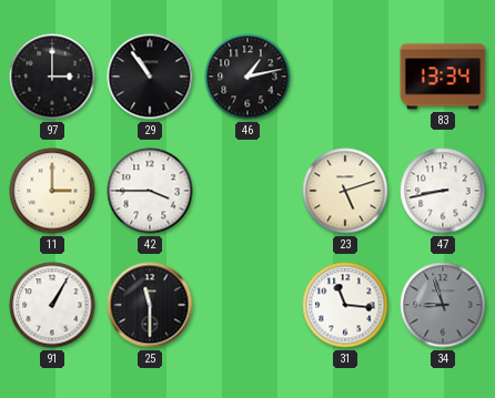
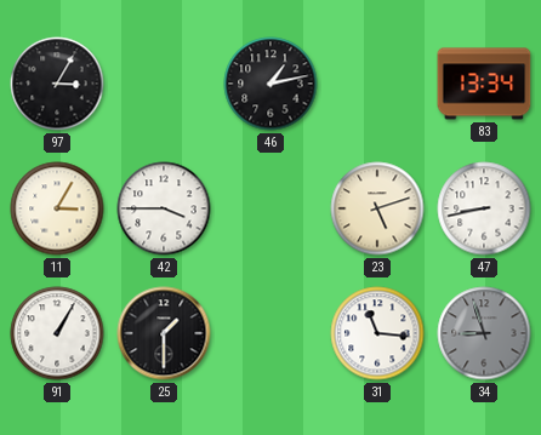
97: 3:00 -> 3:05 (57, 84)
29: 10:54 -> none (150, 76)
11: 3:00 -> 3:05 (57, 208)
25: 11:30 -> 1:30 (164, 333)
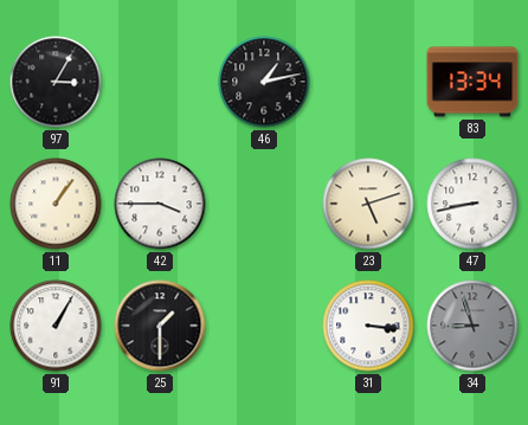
11: 3:05 -> 1:06 (56, 204)
31: 11:16 -> 3:16 (368, 326)
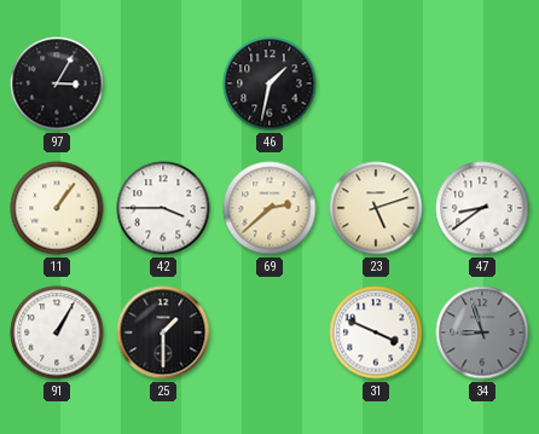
46: 1:13 -> 1:32 (269, 83)
83: 13:34 -> none (472, 82)
69: none -> 2:38 (269, 208)
47: 8:43 -> 8:39 (482, 208)
31: 3:16 -> 3:49 (376, 332)
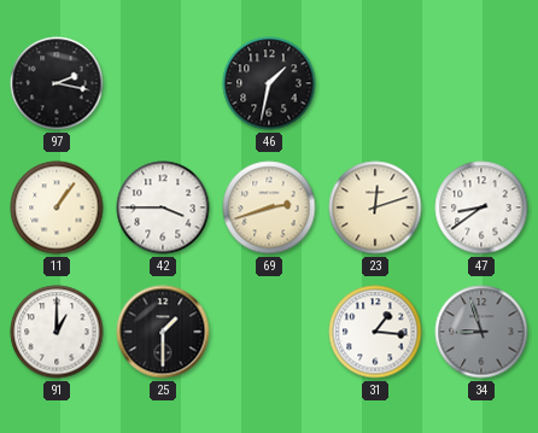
97: 3:05 -> 2:17 (57, 83)
69: 2:38 -> 2:42 (269, 207)
23: 5:12 -> 12:12 (375, 207)
91: 1:05 -> 1:00 (57, 332)
31: 3:49 -> 1:16 (375, 332)
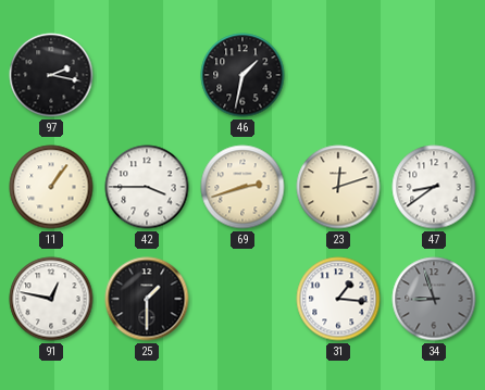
91: 1:00 -> 12:47 (51, 299)
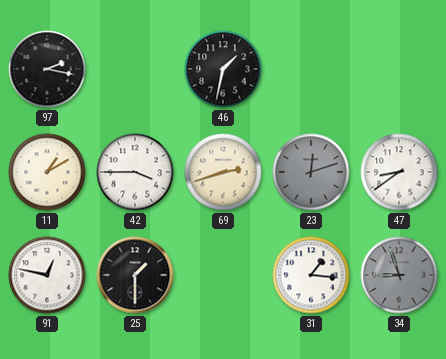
11: 1:06 -> 1:10 (47, 172)
23 dial: cream -> grey (311, 172)
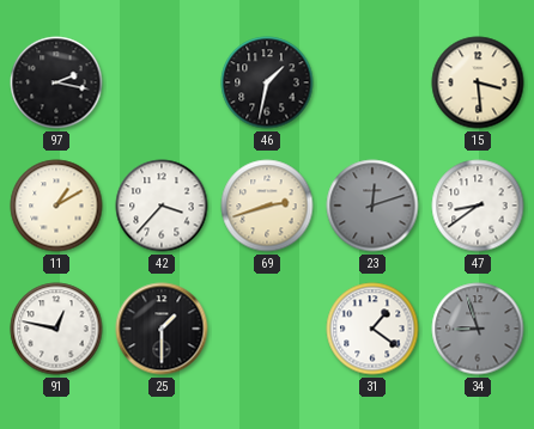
15: none -> 3:29 (478, 82)
42: 3:45 -> 3:37 (162, 206)
31: 1:16 -> 1:21 (372, 329)
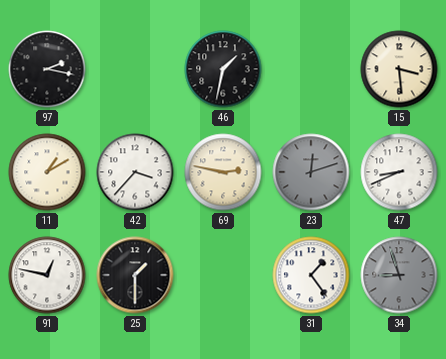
69: 2:42 -> 2:47 (223, 172)
47: 8:39 -> 8:41 (399, 172)
31: 1:21 -> 1:24 (311, 275)
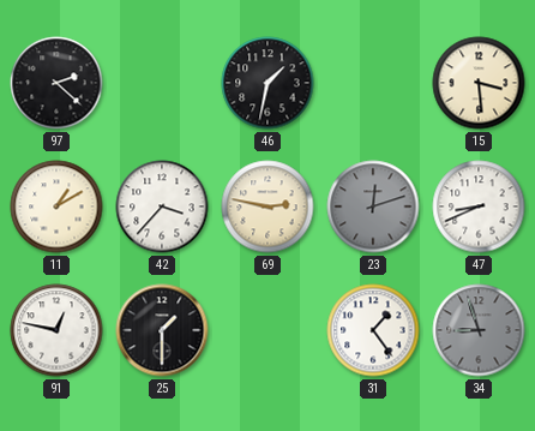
97: 2:17 -> 2:22 (56, 83)
